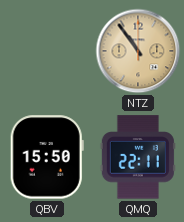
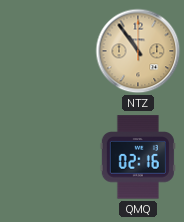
QBV: 15:50 -> none (47, 157)
QMQ: 22:11 -> 02:16 (138, 157)
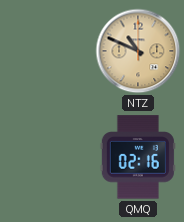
NTZ: 10:54 -> 10:49 (138, 51)
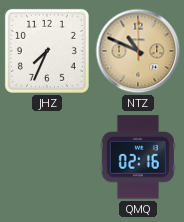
JHZ: none -> 7:34 (47, 51)
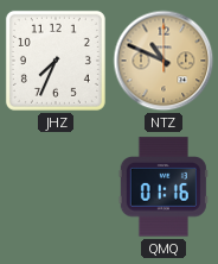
QMQ: 02:16 -> 01:16 (163, 187)
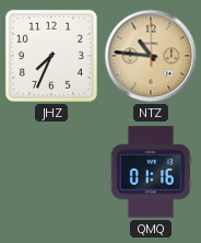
NTZ: 10:49 -> 10:46 (151, 56)
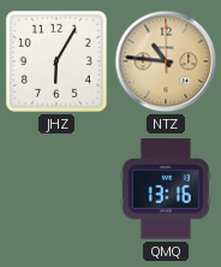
JHZ: 7:34 -> 6:05 (56, 61)
QMQ: 01:16 -> 13:16 (166, 189)
